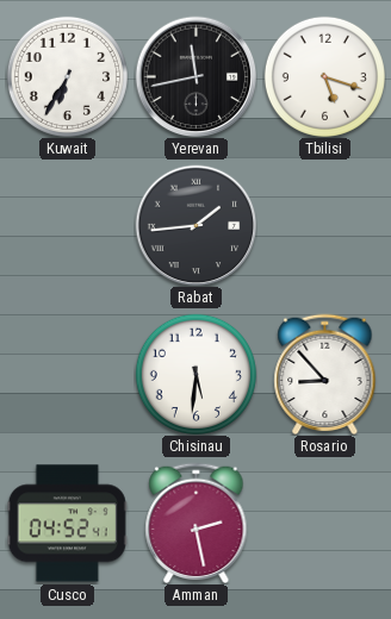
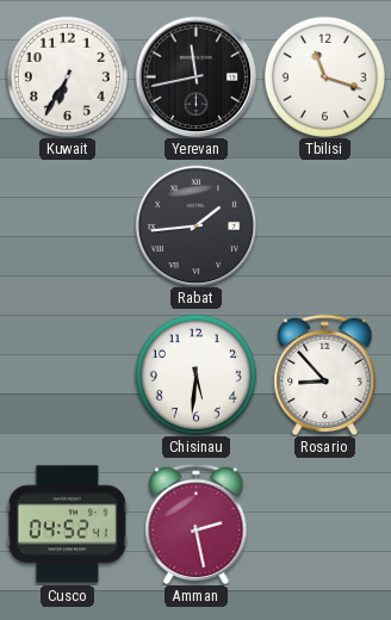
Tbilisi: 5:18 -> 11:18 (324, 76)
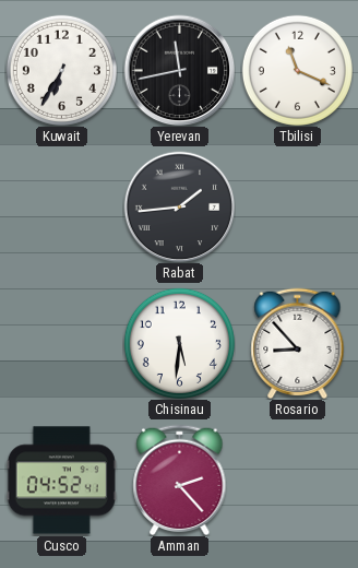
Tbilisi: 11:18 -> 11:19 (297, 70)
Amman: 2:28 -> 2:23 (180, 480)
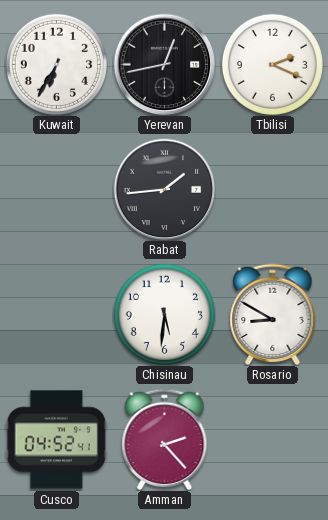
Yerevan: 11:43 -> 12:43 (164, 64)
Tbilisi: 11:19 -> 2:19 (272, 64)
Rosario: 8:53 -> 8:50 (273, 314)
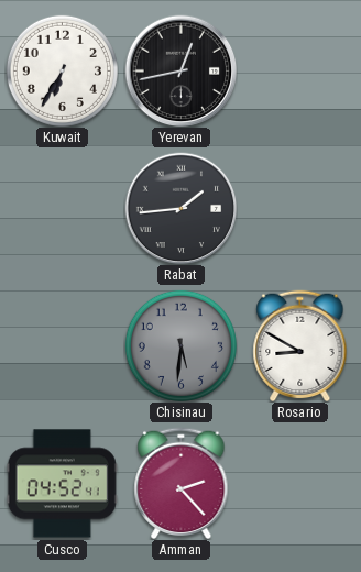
Tbilisi: 2:19 -> none (272, 64)
Chisinau dial: white -> grey (180, 345)
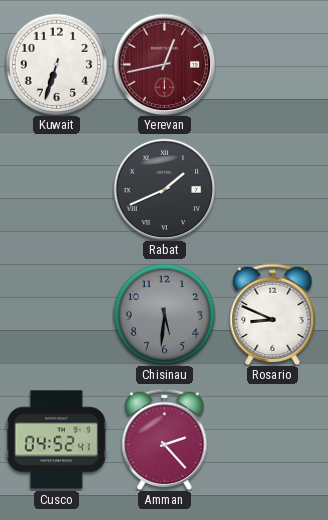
Kuwait: 6:35 -> 6:33 (56, 64)
Yerevan dial: black -> burgundy (164, 64)
Rabat: 1:44 -> 1:41 (164, 189)
Rosario: 8:50 -> 8:49 (273, 314)
